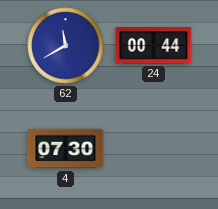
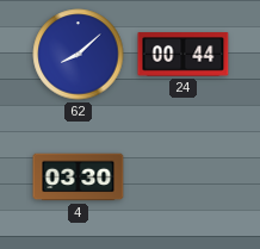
62: 11:40 -> 8:08 (79, 55)
4: 07:30 -> 03:30 (79, 178)
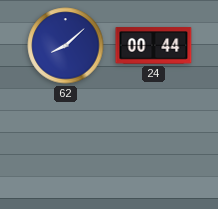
4: 03:30 -> none (79, 178)
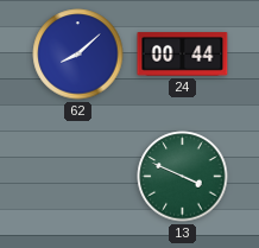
13: none -> 3:49 (183, 177)
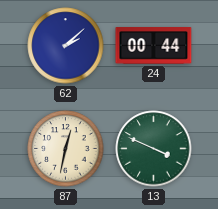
62: 8:08 -> 2:08 (66, 46)
87: none -> 12:32 (66, 149)
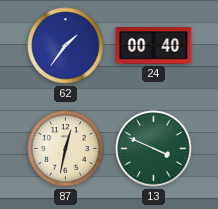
62: 2:08 -> 1:36 (66, 46)
24: 00:44 -> 00:40 (154, 46)
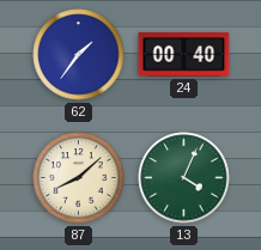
87: 12:32 -> 8:08 (79, 178)
13: 3:49 -> 4:04 (184, 178)
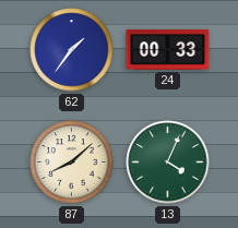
24: 00:40 -> 00:33 (168, 50)
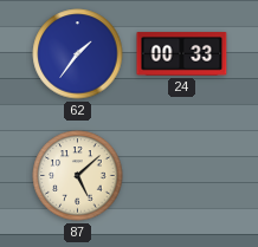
87: 8:08 -> 5:08 (78, 176)
13: 4:04 -> none (168, 163)
